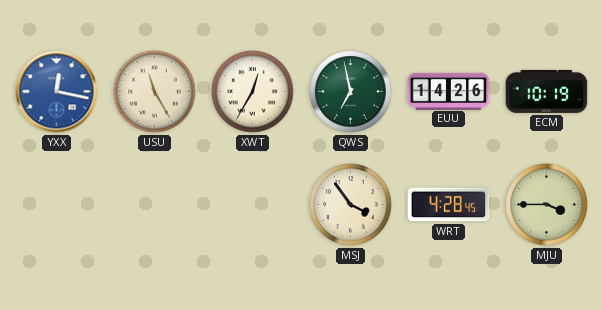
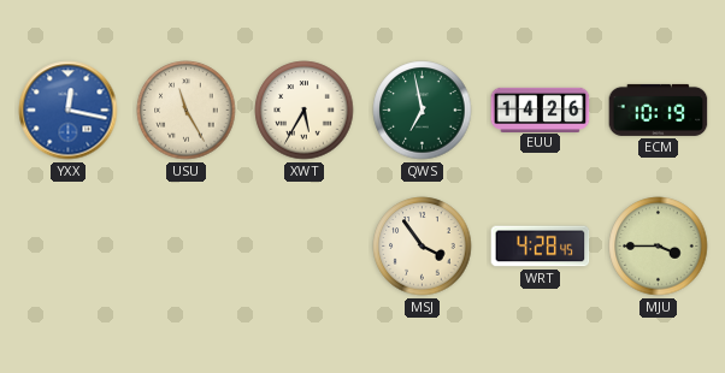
XWT: 12:35 -> 5:35 (305, 111)
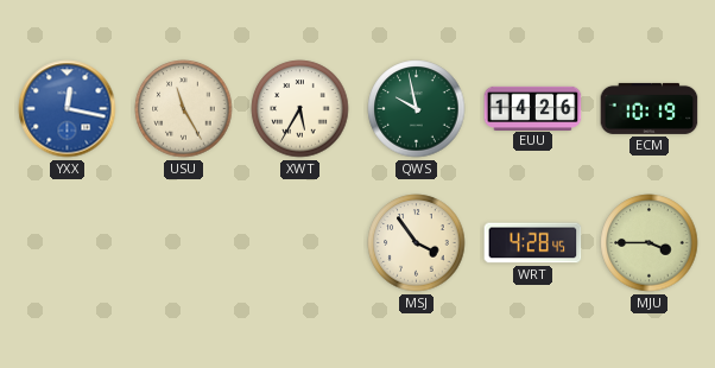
QWS: 6:58 -> 9:58 (417, 109)
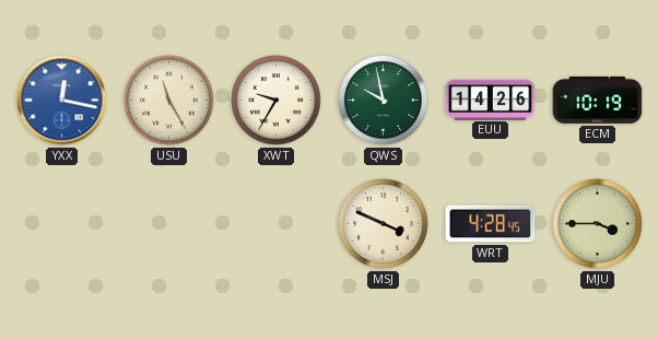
XWT: 5:35 -> 9:35 (277, 101)
MSJ: 3:54 -> 3:49 (384, 224)
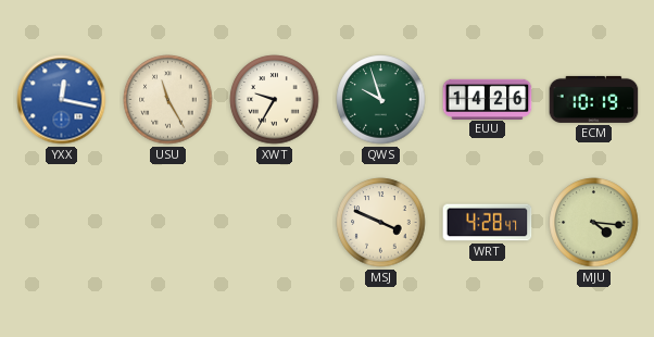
QWS: 9:58 -> 9:57 (381, 100)
WRT: 4:28:45 -> 4:28:47 (488, 223)
MJU: 3:45 -> 4:16 (594, 223)
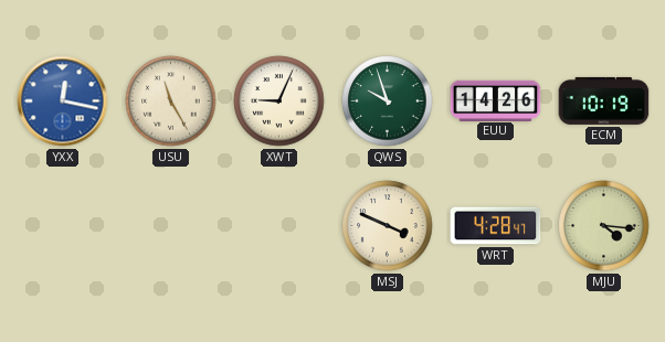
XWT: 9:35 -> 9:04 (279, 101)
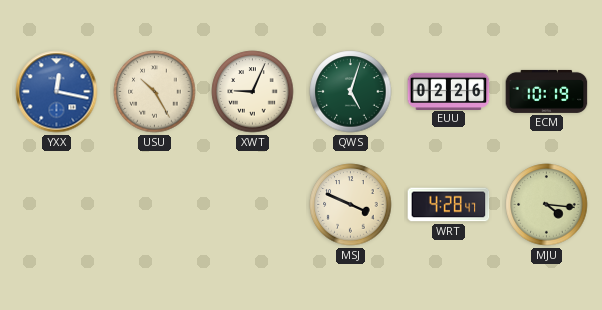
USU: 11:25 -> 10:25 (155, 92)
QWS: 9:57 -> 5:03 (351, 92)
EUU: 14:26 -> 02:26 (449, 91)
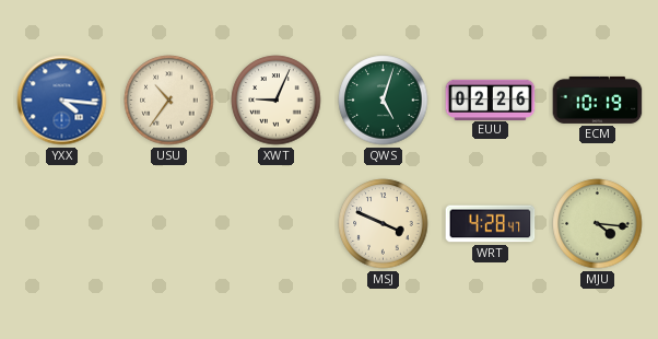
YXX: 12:17 -> 4:16 (62, 101)
USU: 10:25 -> 10:36 (169, 101)
